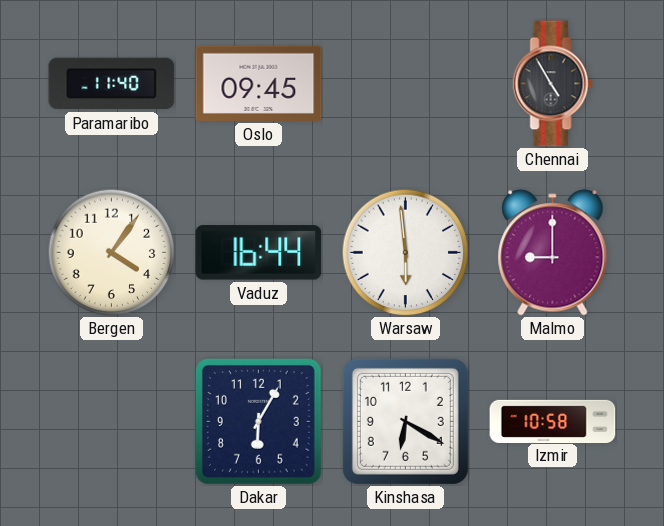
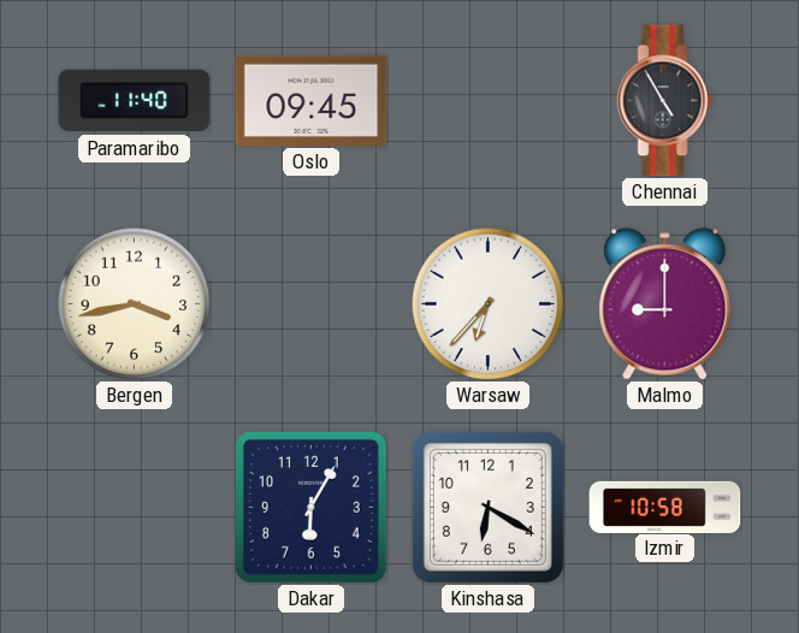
Bergen: 4:06 -> 3:43 (134, 303)
Vaduz: 16:44 -> none (259, 253)
Warsaw: 5:59 -> 6:37 (487, 303)
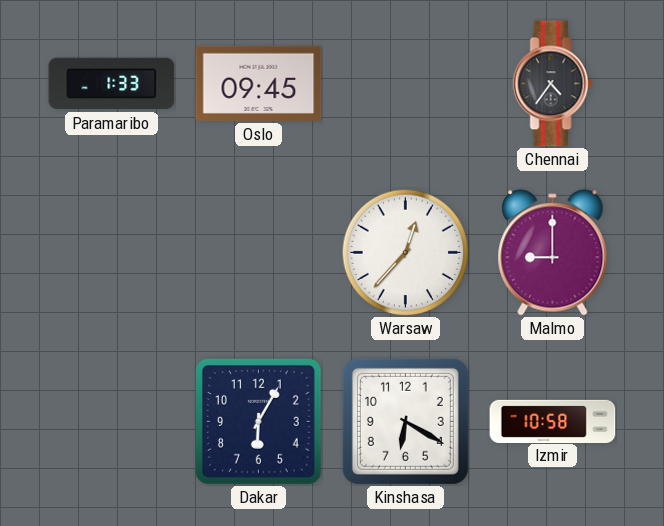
Paramaribo: 11:40 -> 1:33 (112, 84)
Chennai: 4:55 -> 4:36 (553, 84)
Bergen: 3:43 -> none (134, 303)
Warsaw: 6:37 -> 12:37 (405, 252)
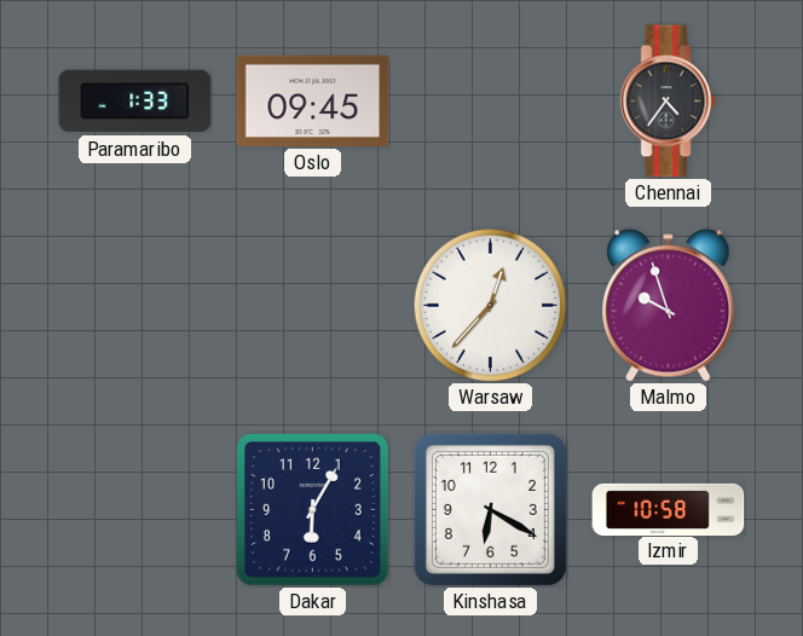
Malmo: 9:00 -> 9:57 (669, 306)
